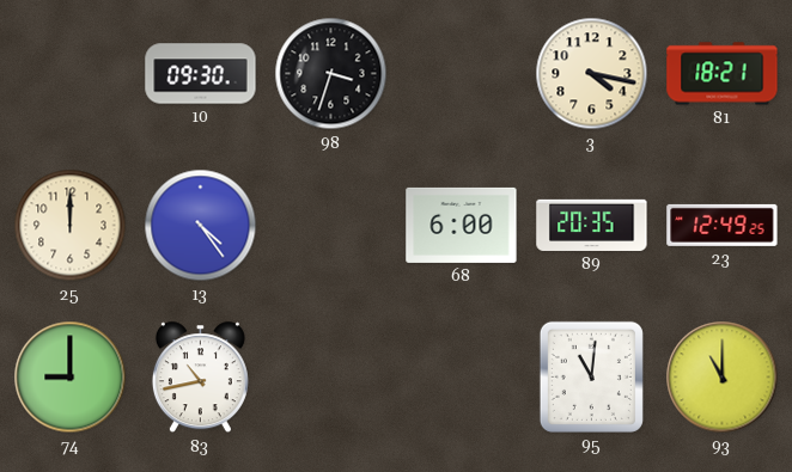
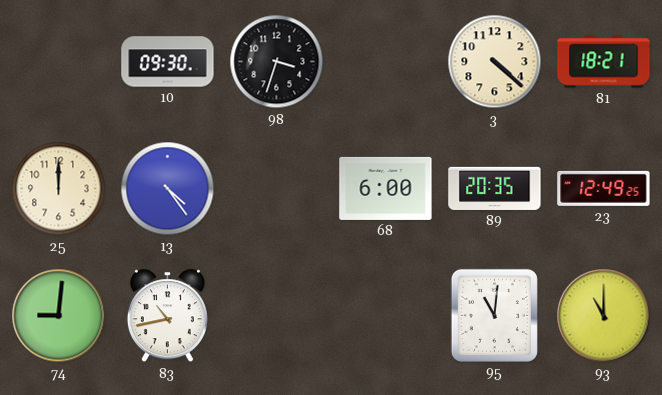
3: 4:17 -> 4:22 (495, 62)
74: 9:00 -> 9:01 (59, 316)
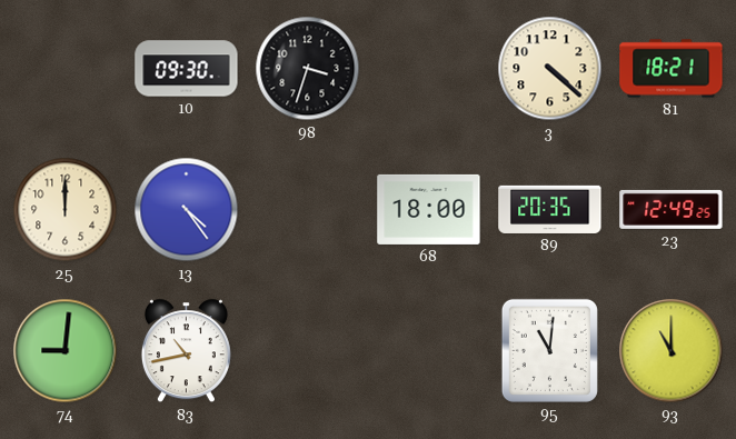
68: 6:00 -> 18:00 (429, 209)
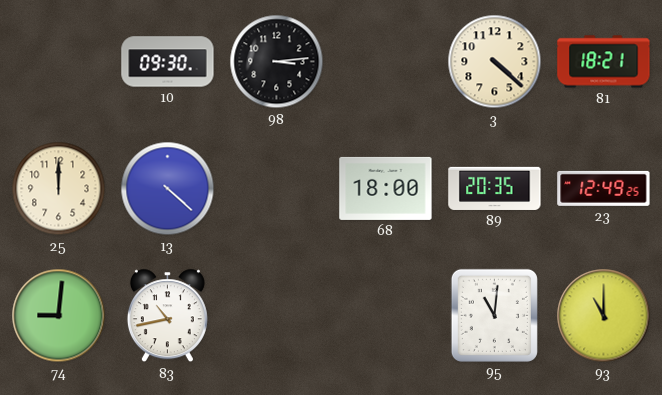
98: 3:33 -> 3:14 (277, 62)
13: 4:24 -> 4:22 (168, 189)
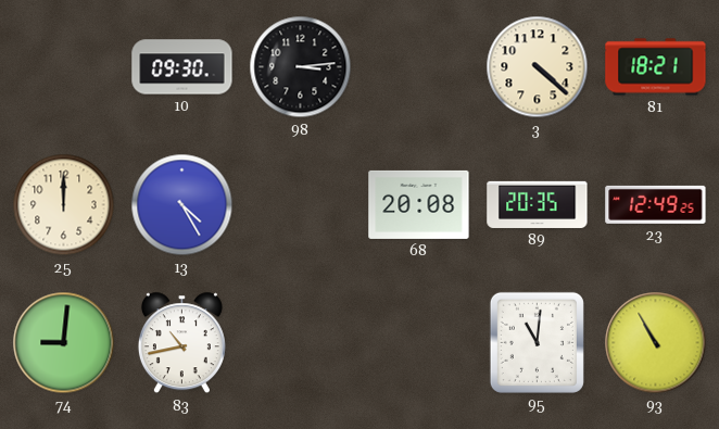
13: 4:22 -> 4:25 (182, 205)
68: 18:00 -> 20:08 (419, 204)
93: 11:00 -> 10:55 (656, 343)
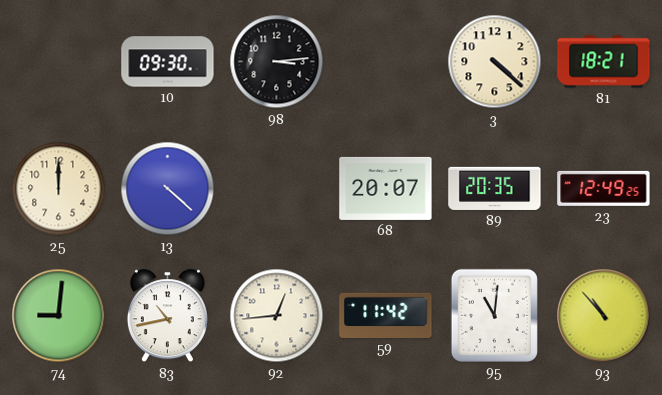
13: 4:25 -> 4:22 (168, 189)
68: 20:08 -> 20:07 (386, 188)
92: none -> 12:44 (277, 316)
59: none -> 11:42 (386, 315)
93: 10:55 -> 10:53 (604, 316)
